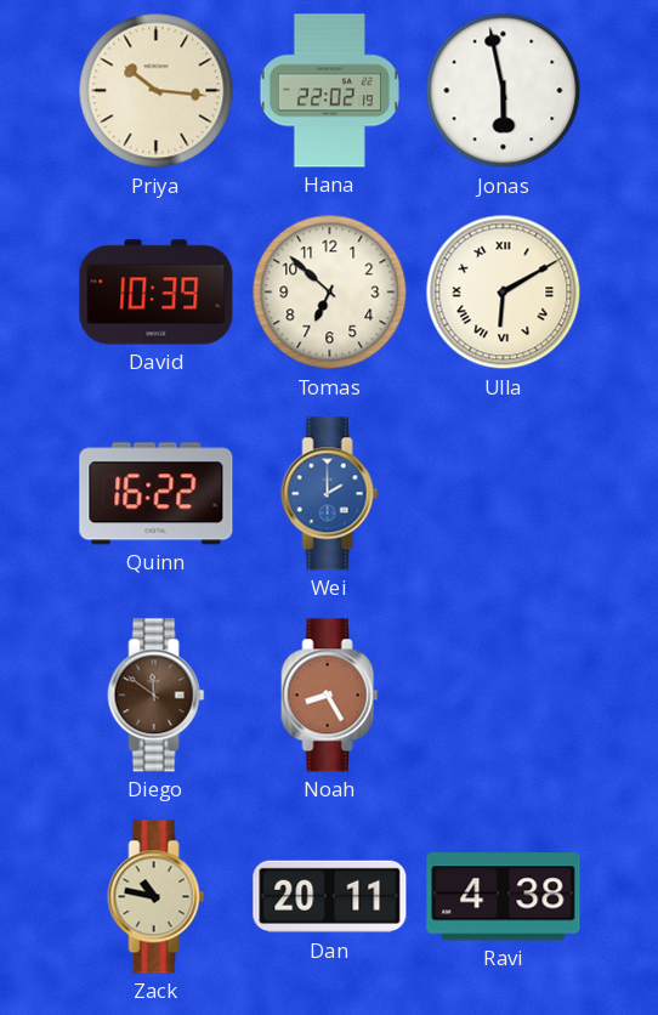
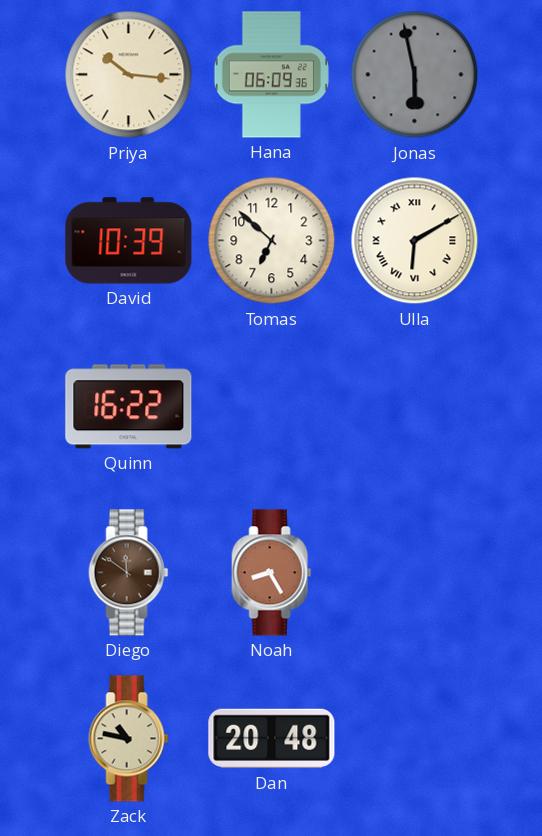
Hana: 22:02 -> 06:09 (271, 75)
Jonas dial: white -> grey (415, 75)
Wei: 2:00 -> none (330, 494)
Dan: 20:11 -> 20:48 (272, 739)
Ravi: 4:38 -> none (504, 897)
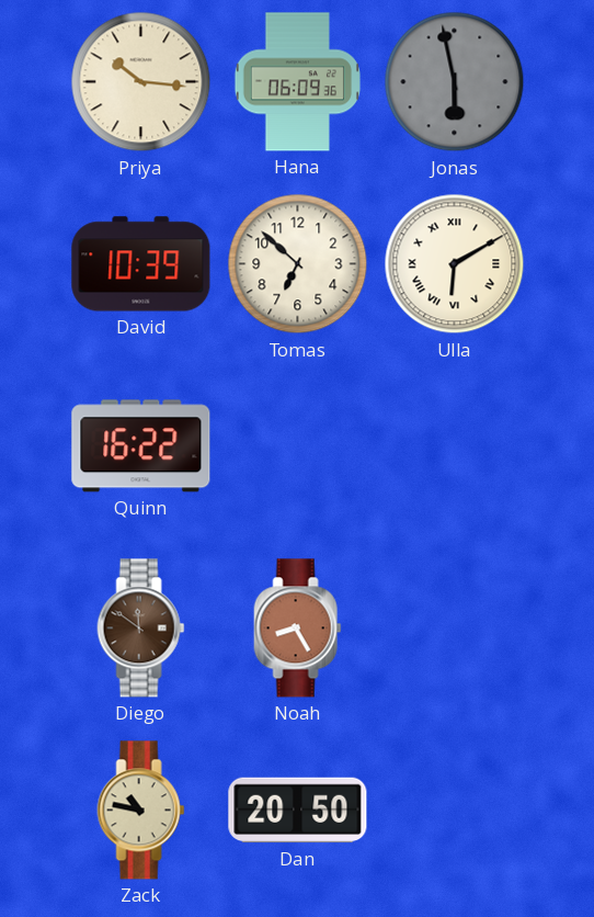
Dan: 20:48 -> 20:50 (298, 811)
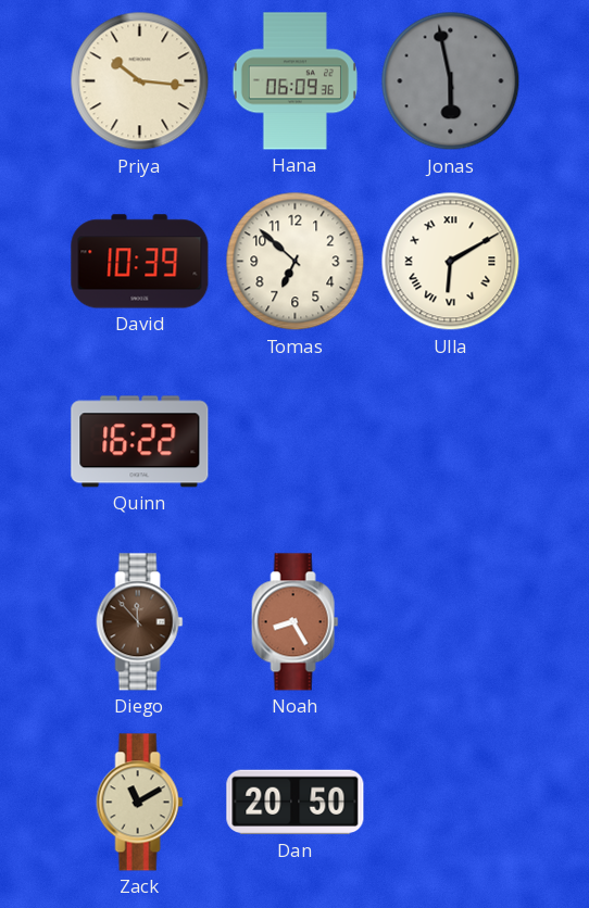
Diego: 11:51 -> 11:53 (140, 622)
Zack: 10:47 -> 11:10 (140, 803)
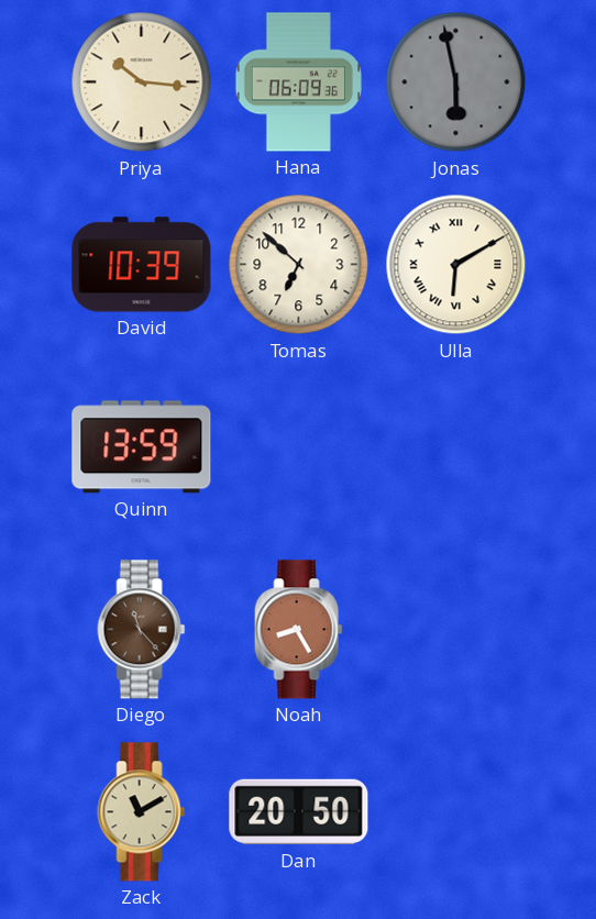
Quinn: 16:22 -> 13:59 (142, 447)
Diego: 11:53 -> 11:23 (142, 630)
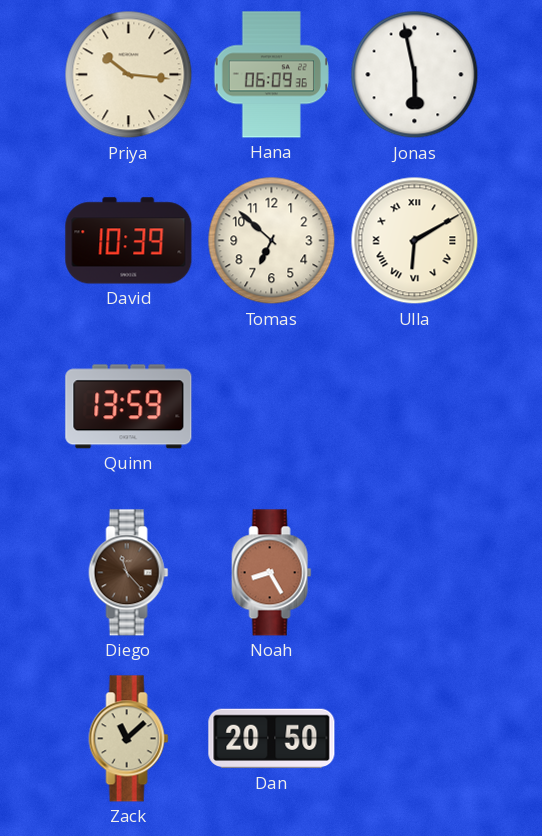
Jonas dial: grey -> white (415, 75)
Zack: 11:10 -> 11:08 (129, 739)
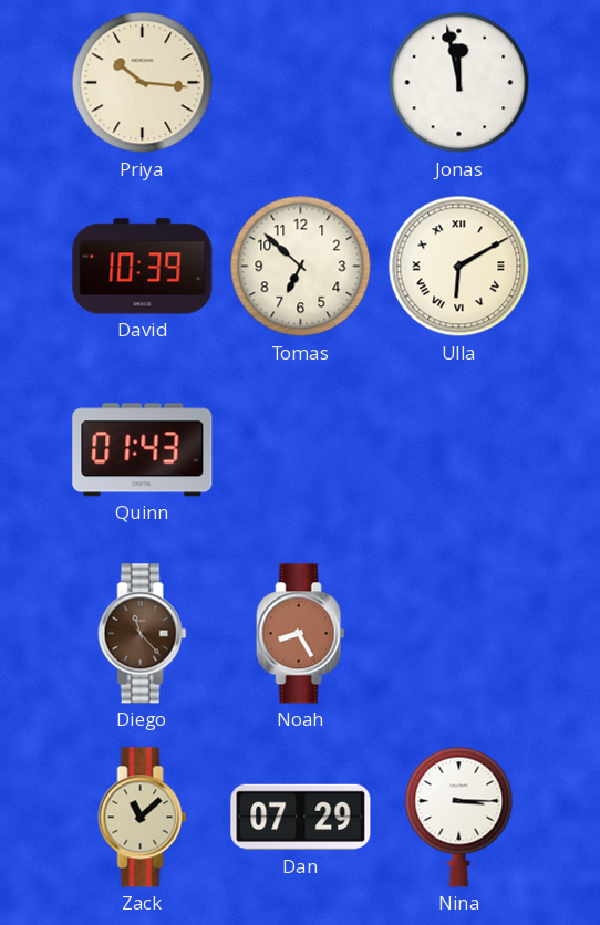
Hana: 06:09 -> none (271, 75)
Jonas: 5:58 -> 11:58 (459, 83)
Quinn: 13:59 -> 01:43 (143, 450)
Dan: 20:50 -> 07:29 (301, 818)
Nina: none -> 3:15 (459, 817)
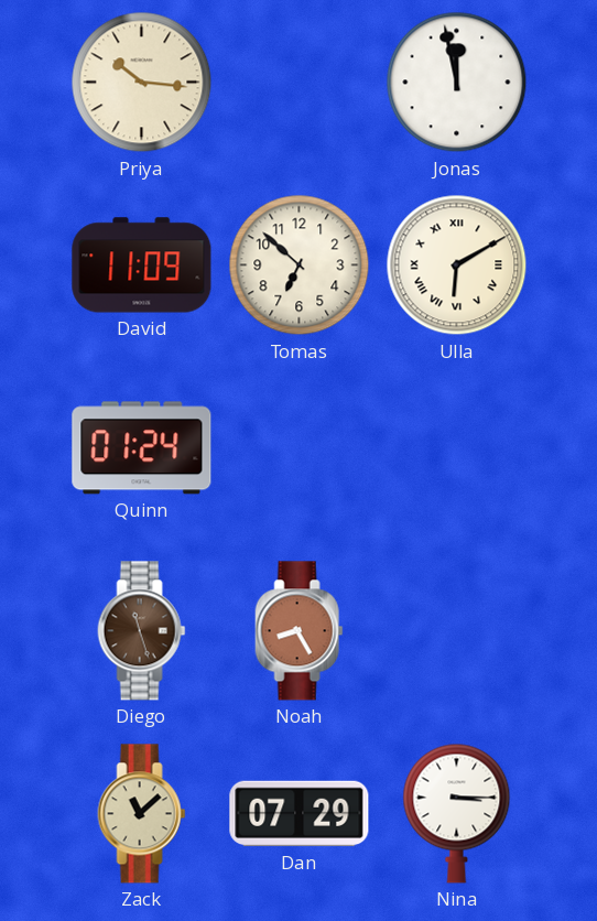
David: 10:39 -> 11:09 (142, 266)
Quinn: 01:43 -> 01:24 (142, 448)
Diego: 11:23 -> 11:27 (142, 631)
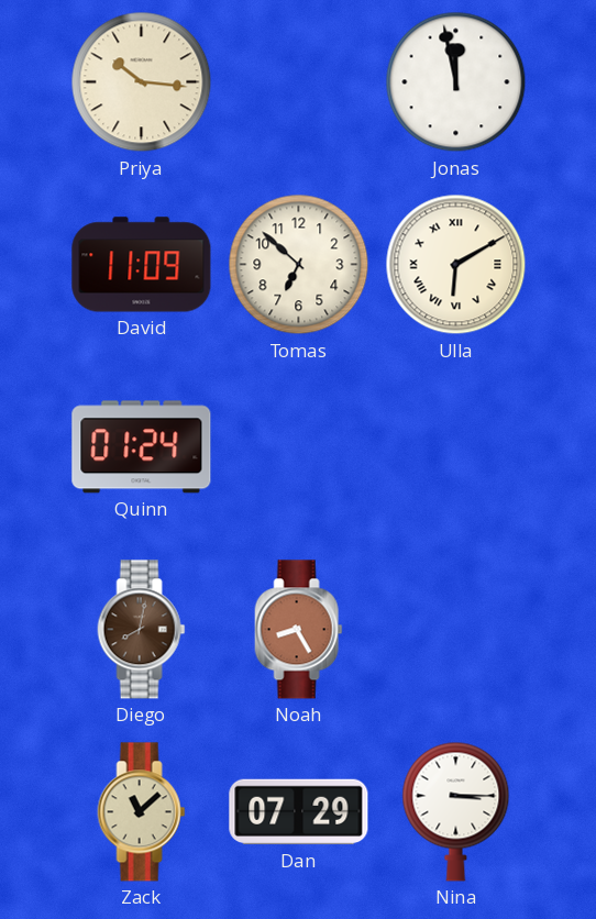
Diego: 11:27 -> 8:02 (142, 630)
